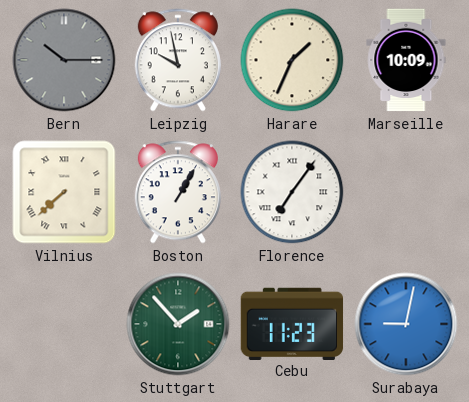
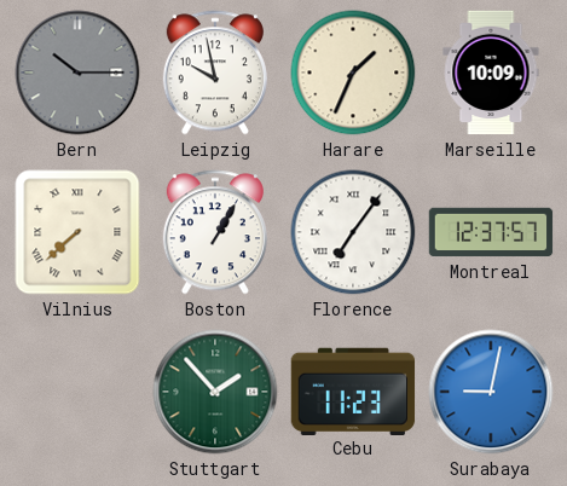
Montreal: none -> 12:37 (491, 232)
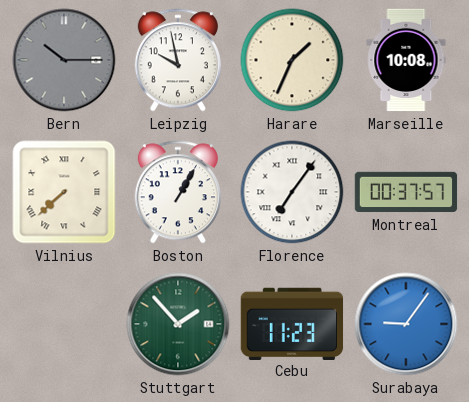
Marseille: 10:09 -> 10:08 (406, 60)
Montreal: 12:37 -> 00:37 (406, 192)
Surabaya: 9:02 -> 9:06 (406, 324)
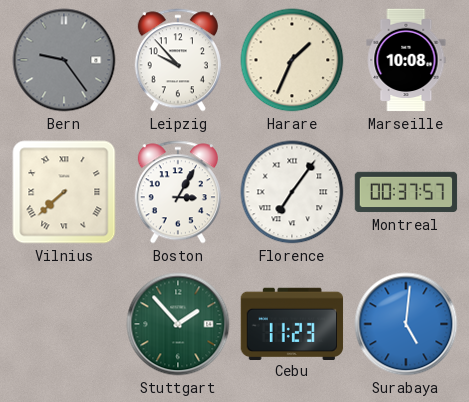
Bern: 10:15 -> 9:24 (64, 60)
Leipzig: 9:58 -> 9:53 (178, 60)
Boston: 1:05 -> 3:05 (178, 192)
Surabaya: 9:06 -> 5:01 (406, 324)
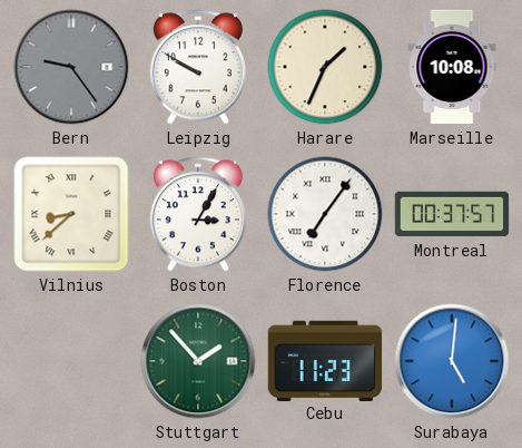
Leipzig: 9:53 -> 9:50 (198, 67)
Vilnius: 7:38 -> 8:38 (71, 214)
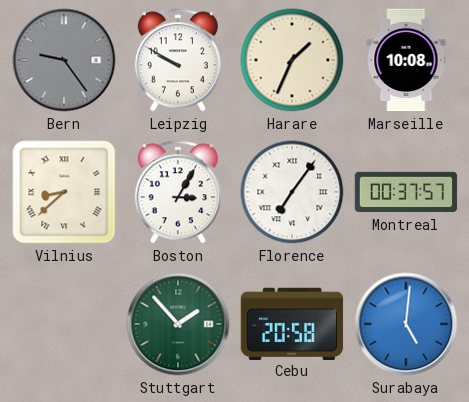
Cebu: 11:23 -> 20:58 (292, 323)
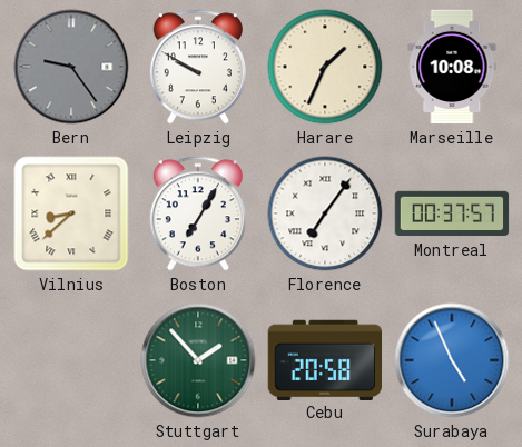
Boston: 3:05 -> 7:05 (198, 213)
Surabaya: 5:01 -> 4:56 (452, 360)
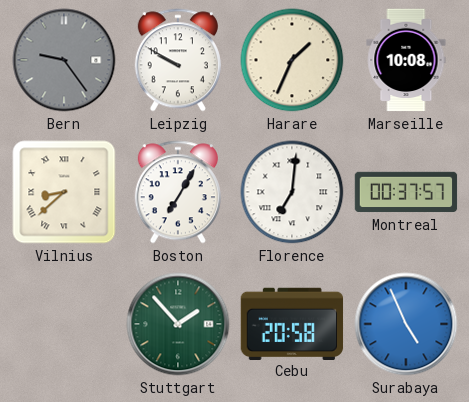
Florence: 7:06 -> 7:01 (292, 192)
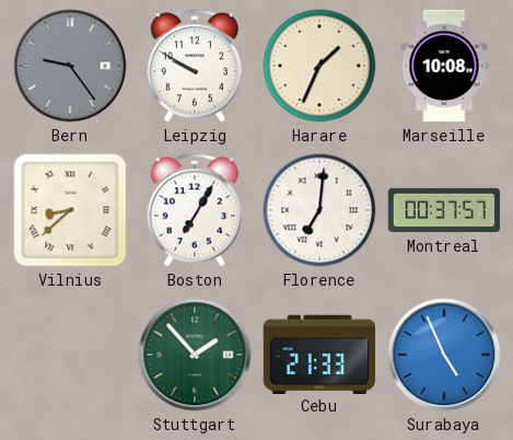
Cebu: 20:58 -> 21:33 (319, 354)
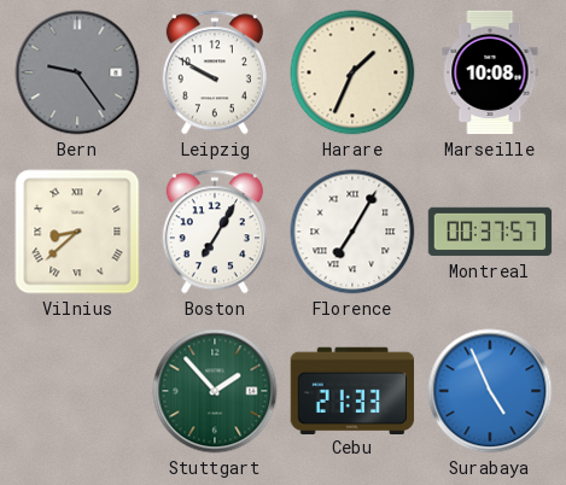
Florence: 7:01 -> 7:05 (352, 232)
